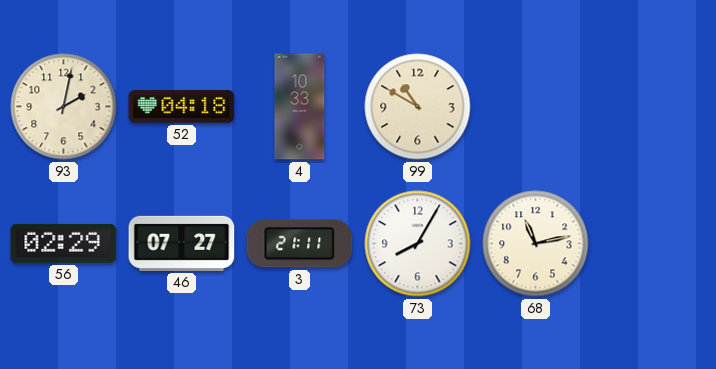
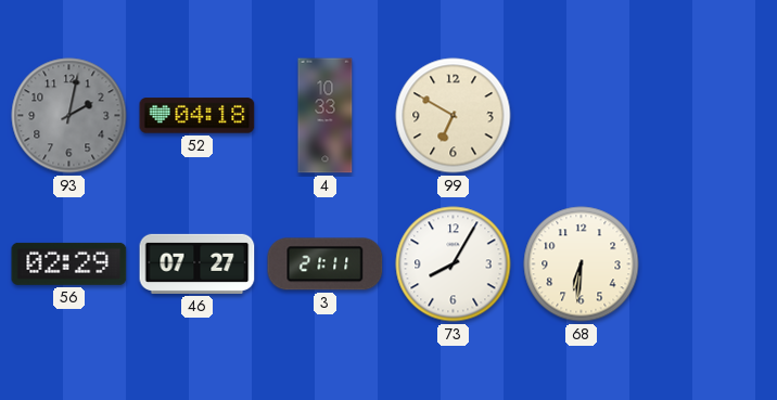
93 dial: cream -> grey (69, 116)
99: 10:50 -> 6:50 (454, 116)
68: 11:13 -> 6:31 (582, 264)
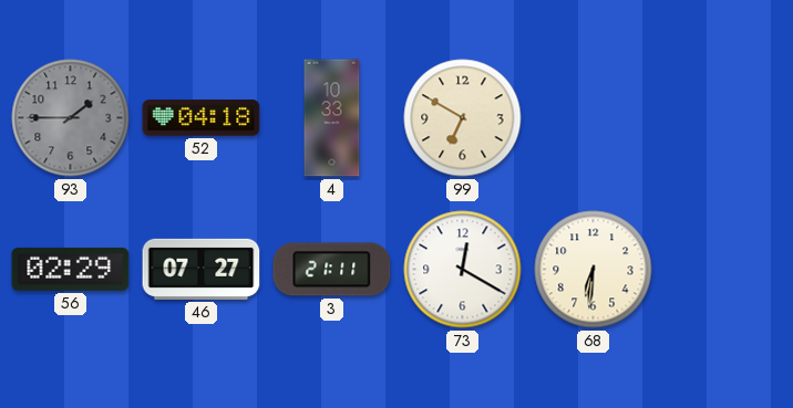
93: 2:02 -> 1:45 (71, 118)
73: 8:05 -> 12:20 (463, 270)
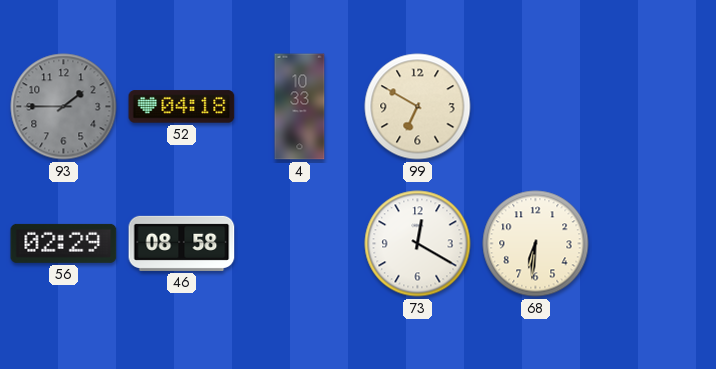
46: 07:27 -> 08:58 (182, 243)
3: 21:11 -> none (332, 270)
